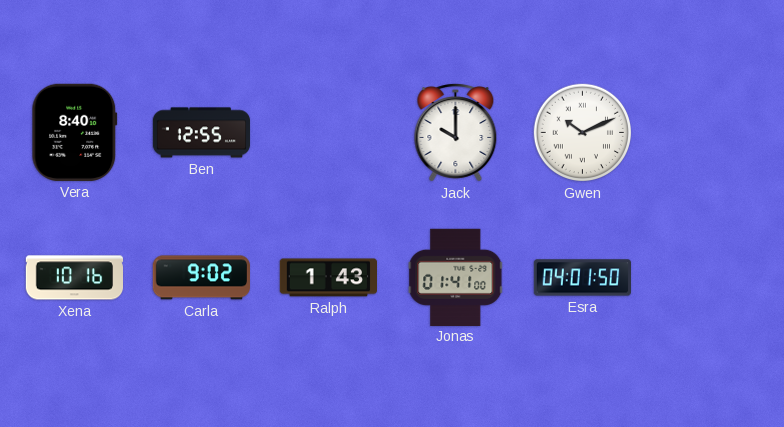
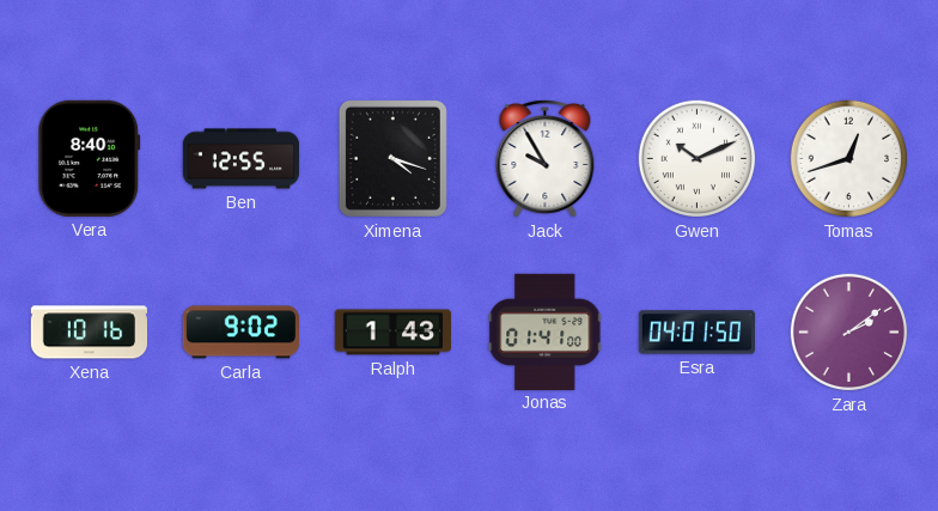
Ximena: none -> 4:18 (392, 158)
Jack: 10:00 -> 9:55 (546, 159)
Tomas: none -> 12:42 (849, 159)
Zara: none -> 2:09 (849, 333)
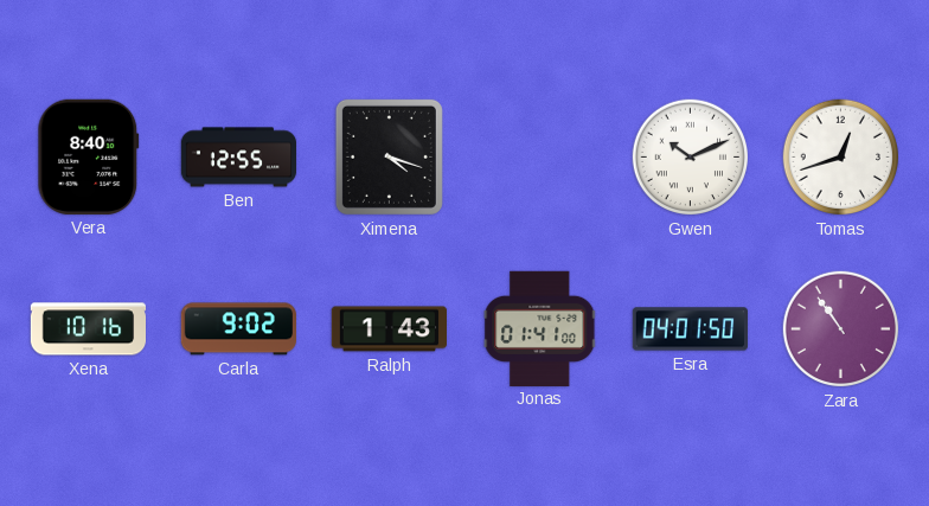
Jack: 9:55 -> none (546, 159)
Zara: 2:09 -> 10:54 (841, 329)
